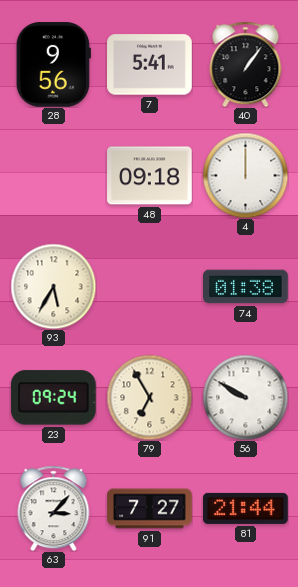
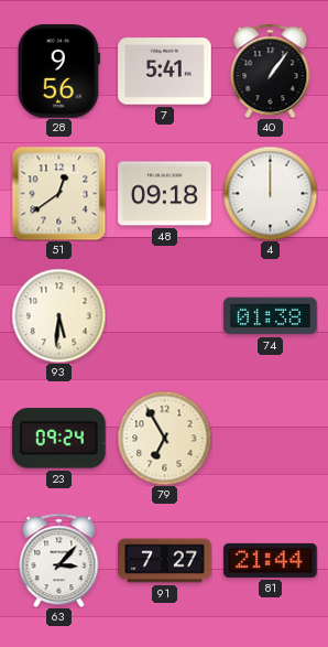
51: none -> 12:39 (58, 193)
93: 5:35 -> 5:31 (58, 315)
56: 9:50 -> none (245, 397)
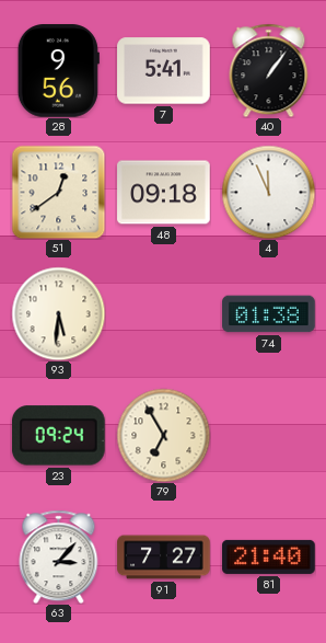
4: 12:00 -> 11:56 (268, 192)
81: 21:44 -> 21:40 (269, 556)
